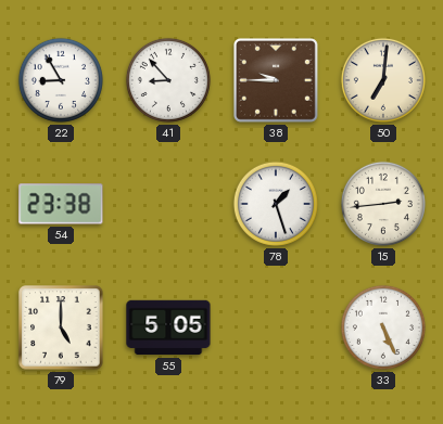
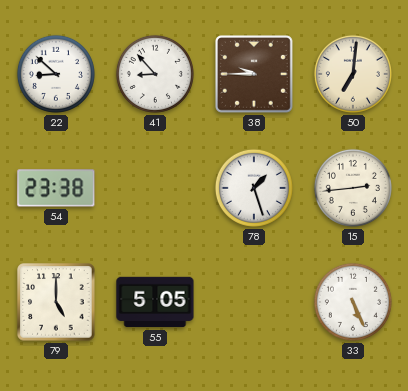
22: 8:55 -> 8:52 (56, 74)
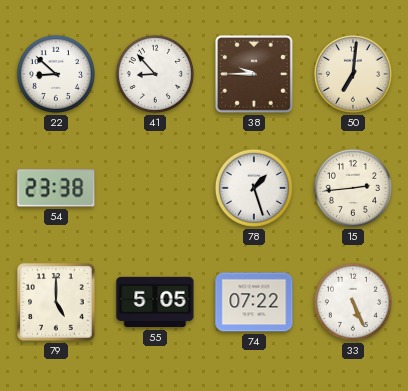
74: none -> 07:22 (254, 302)
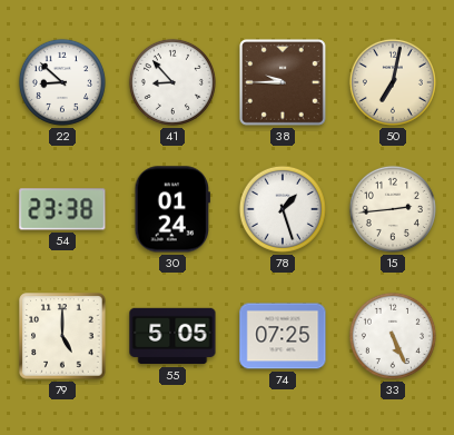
50: 7:01 -> 7:02 (393, 82)
30: none -> 01:24 (171, 209)
74: 07:22 -> 07:25 (283, 336)
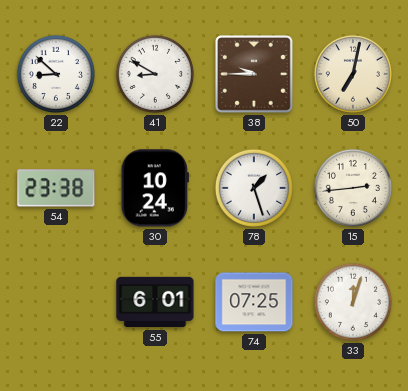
41: 8:53 -> 8:50 (155, 74)
30: 01:24 -> 10:24 (154, 188)
79: 5:00 -> none (62, 336)
55: 5:05 -> 6:01 (155, 302)
33: 5:26 -> 12:03 (353, 302)
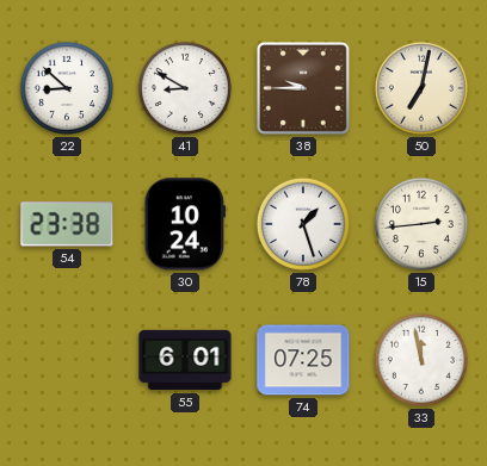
33: 12:03 -> 11:58 (421, 360)
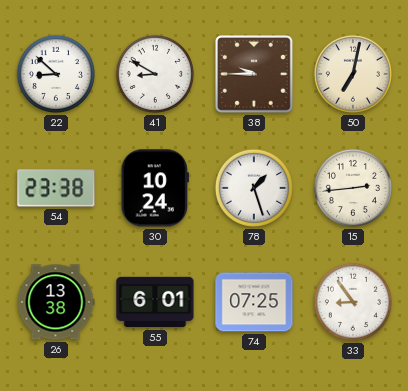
26: none -> 13:38 (56, 302)
33: 11:58 -> 8:54 (353, 302)
